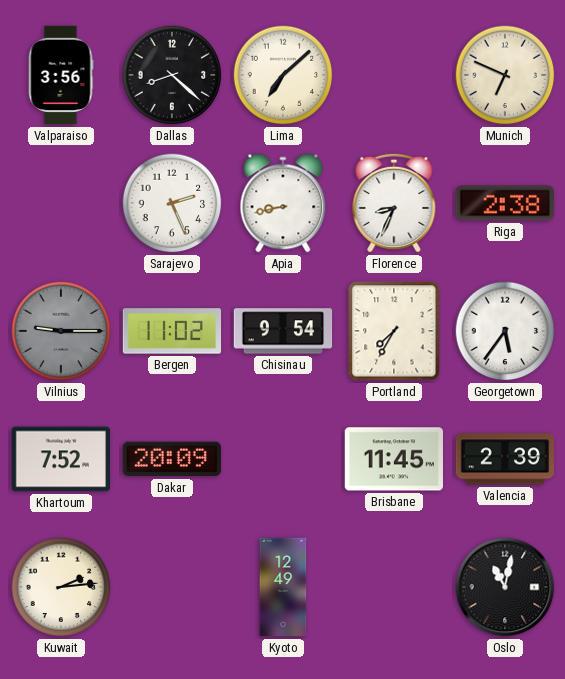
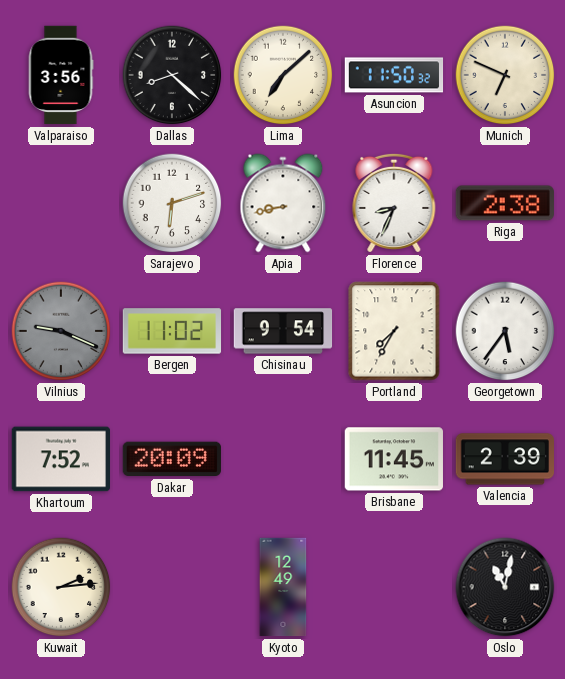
Asuncion: none -> 11:50 (394, 75)
Sarajevo: 2:26 -> 6:12 (172, 203)
Vilnius: 9:15 -> 9:19 (61, 331)
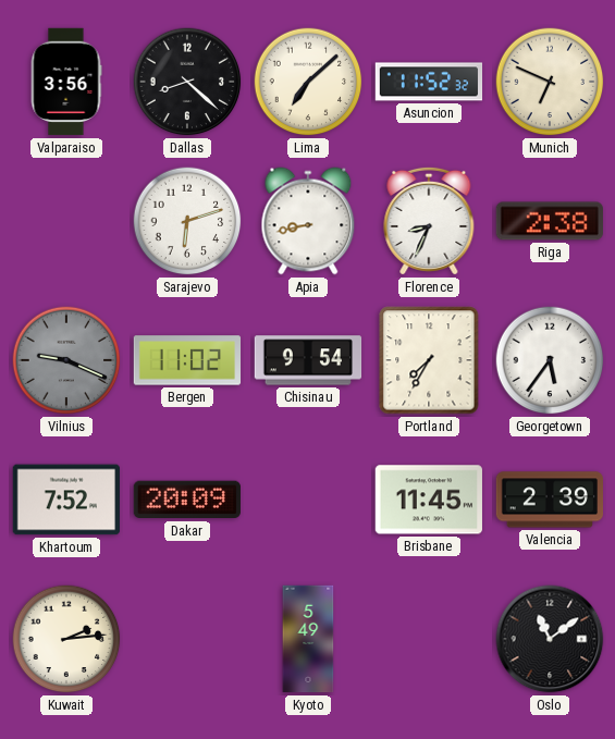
Asuncion: 11:50 -> 11:52 (429, 82)
Kyoto: 12:49 -> 5:49 (308, 639)
Oslo: 11:02 -> 11:09 (550, 639)
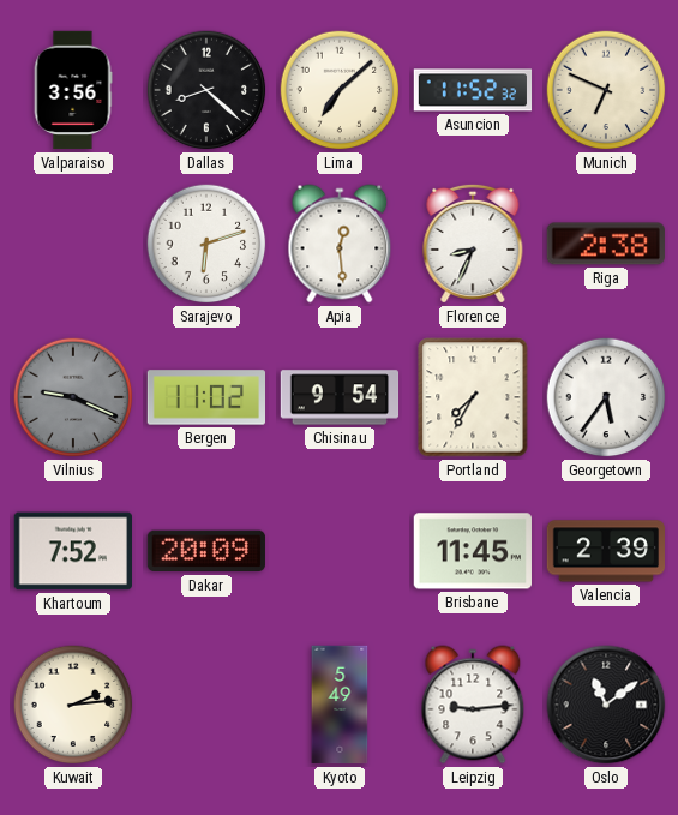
Apia: 8:43 -> 12:29 (340, 244)
Leipzig: none -> 9:14 (473, 705)
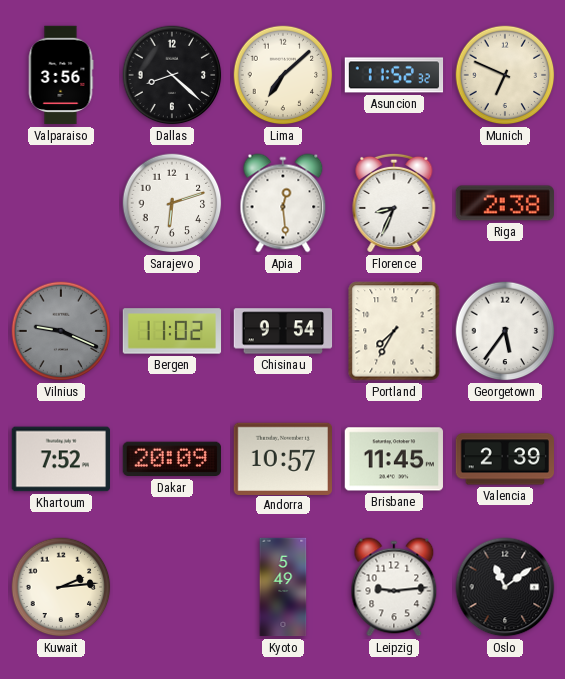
Andorra: none -> 10:57 (282, 458)
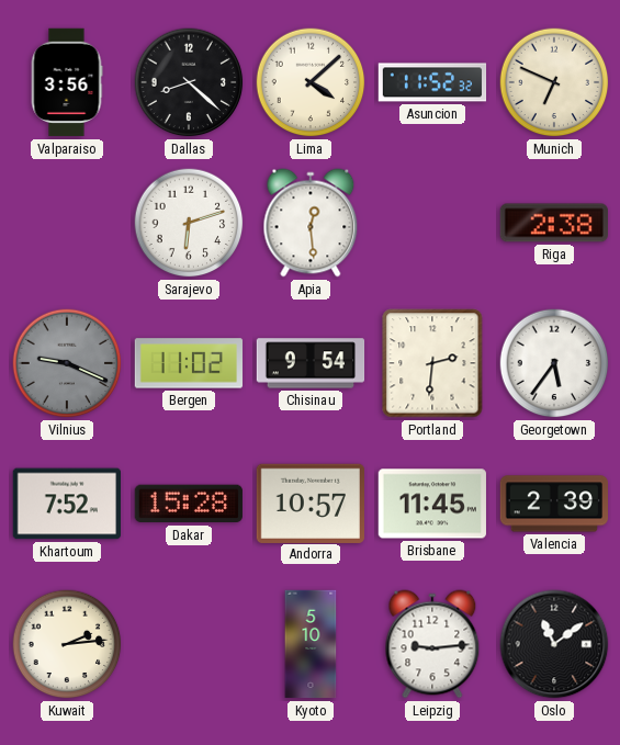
Lima: 7:08 -> 4:08 (311, 82)
Florence: 8:34 -> none (394, 203)
Portland: 7:35 -> 2:31 (432, 363)
Dakar: 20:09 -> 15:28 (189, 504)
Kyoto: 5:49 -> 5:10 (311, 644)
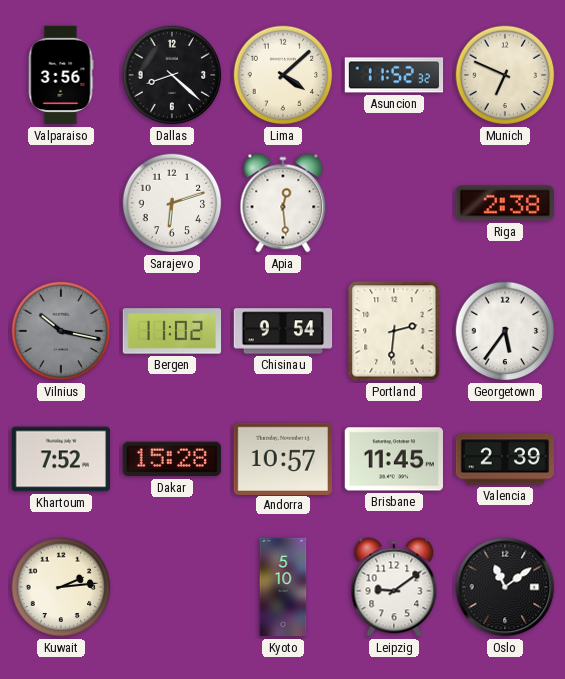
Vilnius: 9:19 -> 10:17 (61, 331)
Leipzig: 9:14 -> 9:09 (394, 587)
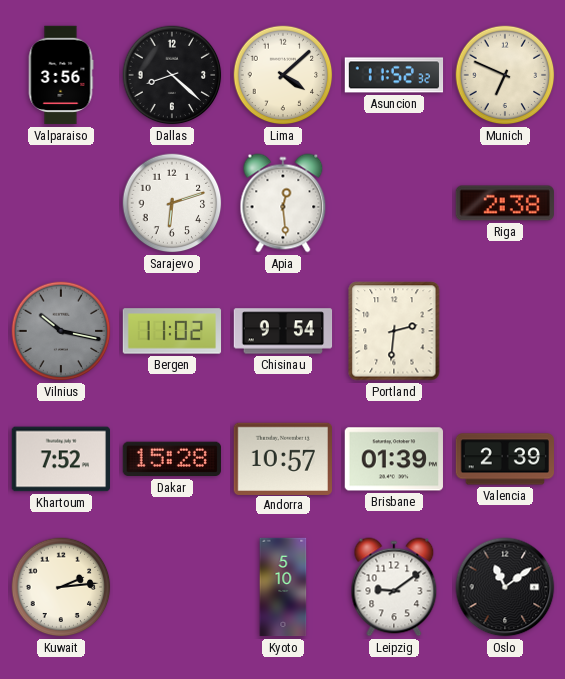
Georgetown: 5:36 -> none (505, 331)
Brisbane: 11:45 -> 01:39 (393, 459)
